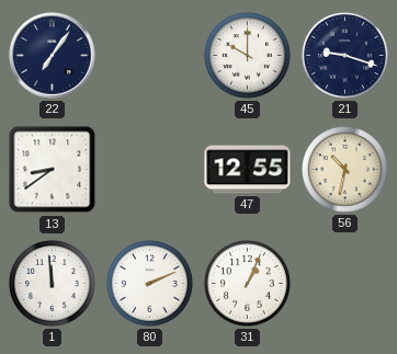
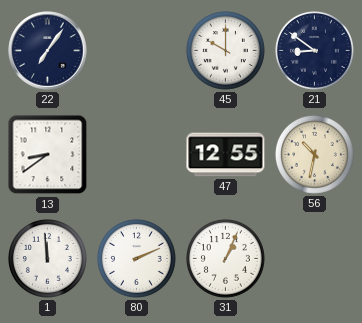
21: 9:18 -> 8:51 (314, 50)
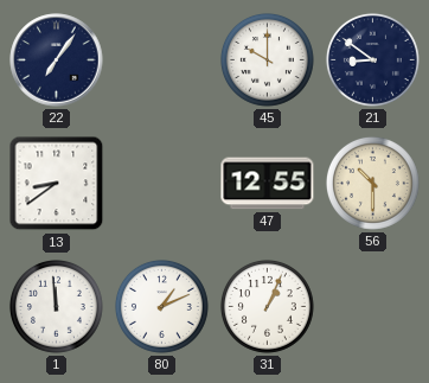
56: 10:32 -> 10:30 (372, 183)
80: 2:11 -> 1:11 (161, 306)
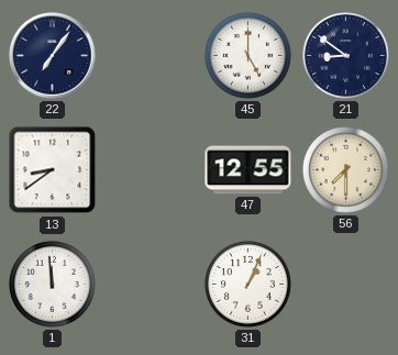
45: 10:00 -> 5:00 (247, 55)
56: 10:30 -> 7:30 (345, 169)
80: 1:11 -> none (161, 306)
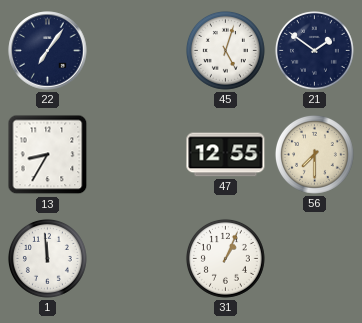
45: 5:00 -> 5:03 (225, 50)
21: 8:51 -> 1:51 (314, 50)
13: 8:39 -> 8:35 (48, 155)
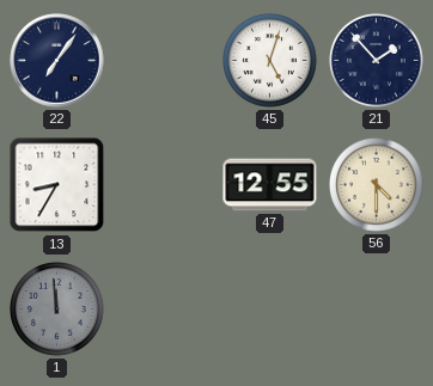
21: 1:51 -> 1:53 (376, 60)
56: 7:30 -> 4:30 (376, 184)
1 dial: white -> grey (56, 308)
31: 1:04 -> none (225, 258)
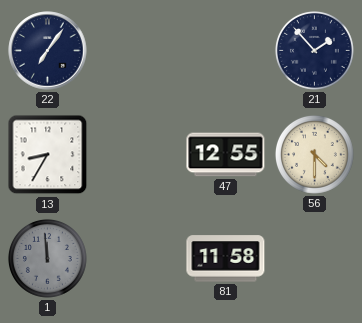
45: 5:03 -> none (269, 60)
81: none -> 11:58 (226, 259)
